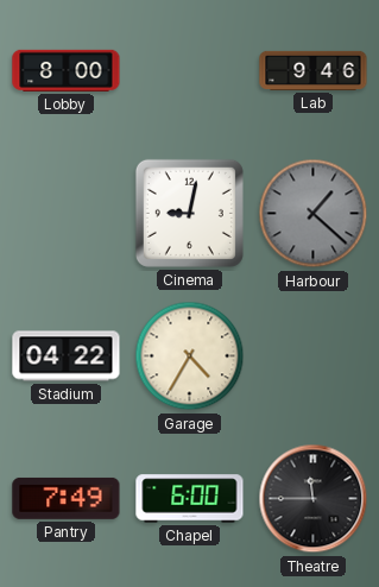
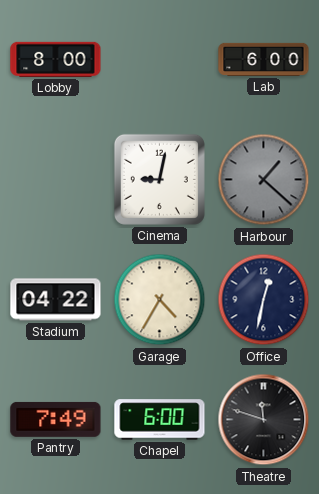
Lab: 9:46 -> 6:00 (264, 59)
Office: none -> 12:32 (264, 300)
Theatre: 11:45 -> 11:48 (264, 420)
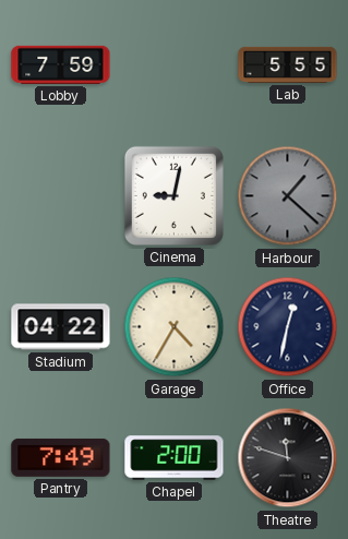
Lobby: 8:00 -> 7:59 (61, 64)
Lab: 6:00 -> 5:55 (288, 64)
Chapel: 6:00 -> 2:00 (175, 458)
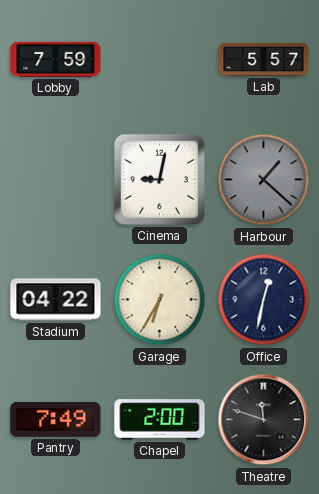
Lab: 5:55 -> 5:57 (264, 59)
Garage: 4:35 -> 6:35 (160, 300)
